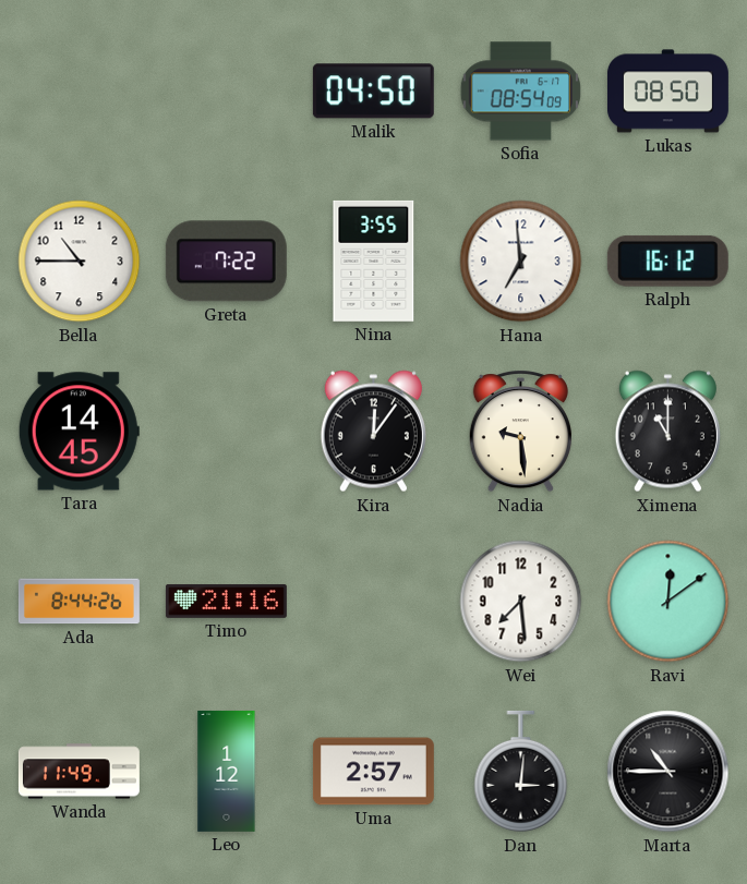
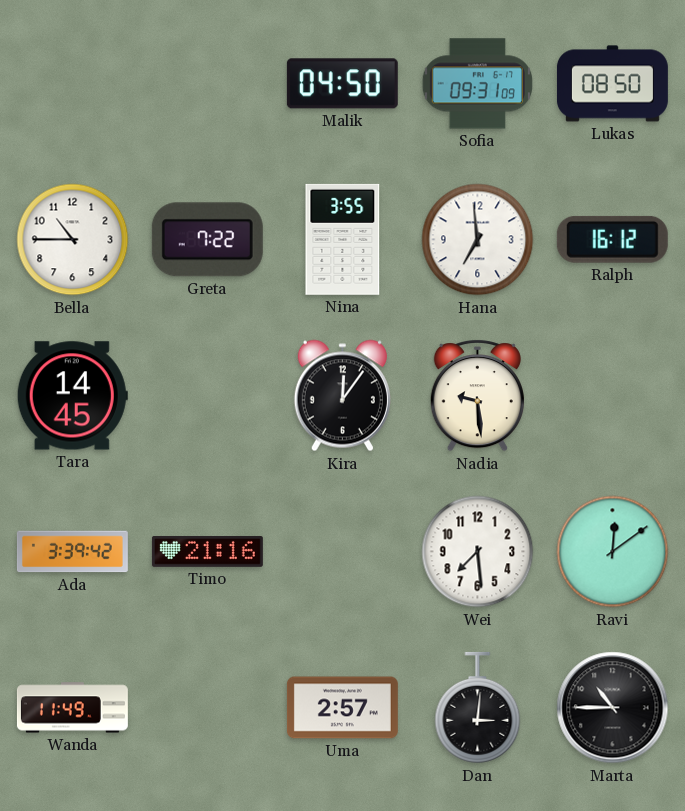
Sofia: 08:54 -> 09:31 (477, 84)
Ximena: 11:00 -> none (667, 432)
Ada: 8:44 -> 3:39 (72, 552)
Leo: 1:12 -> none (227, 771)
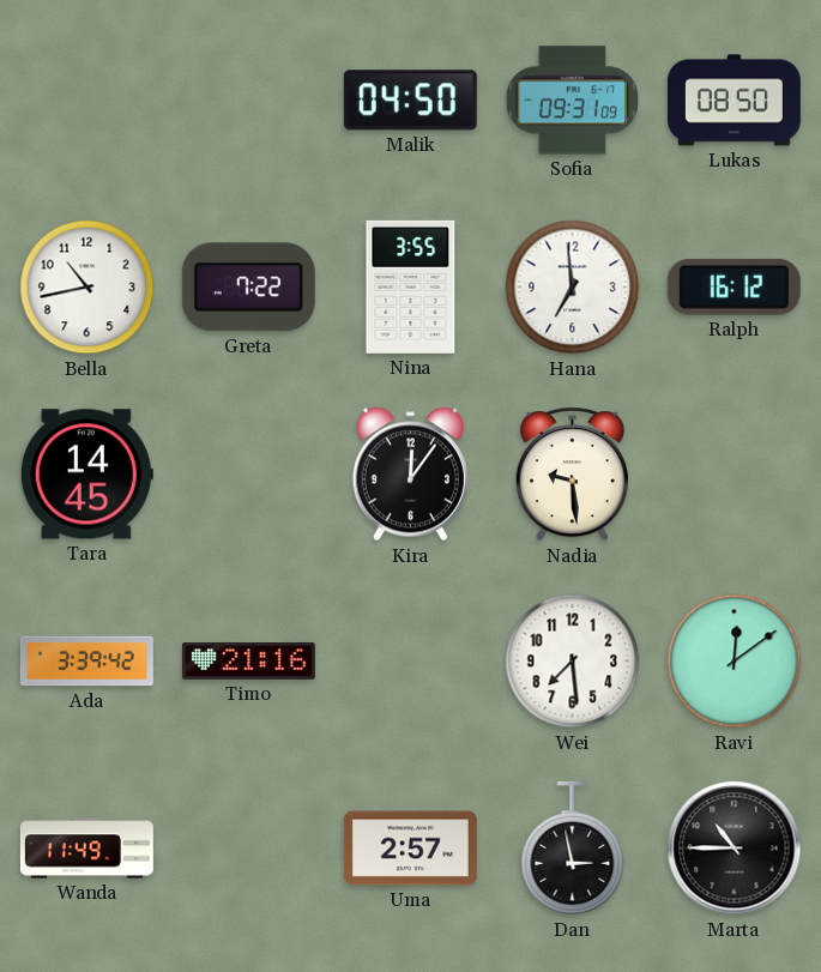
Bella: 10:45 -> 10:43 (87, 288)
Dan: 3:01 -> 2:58 (573, 849)
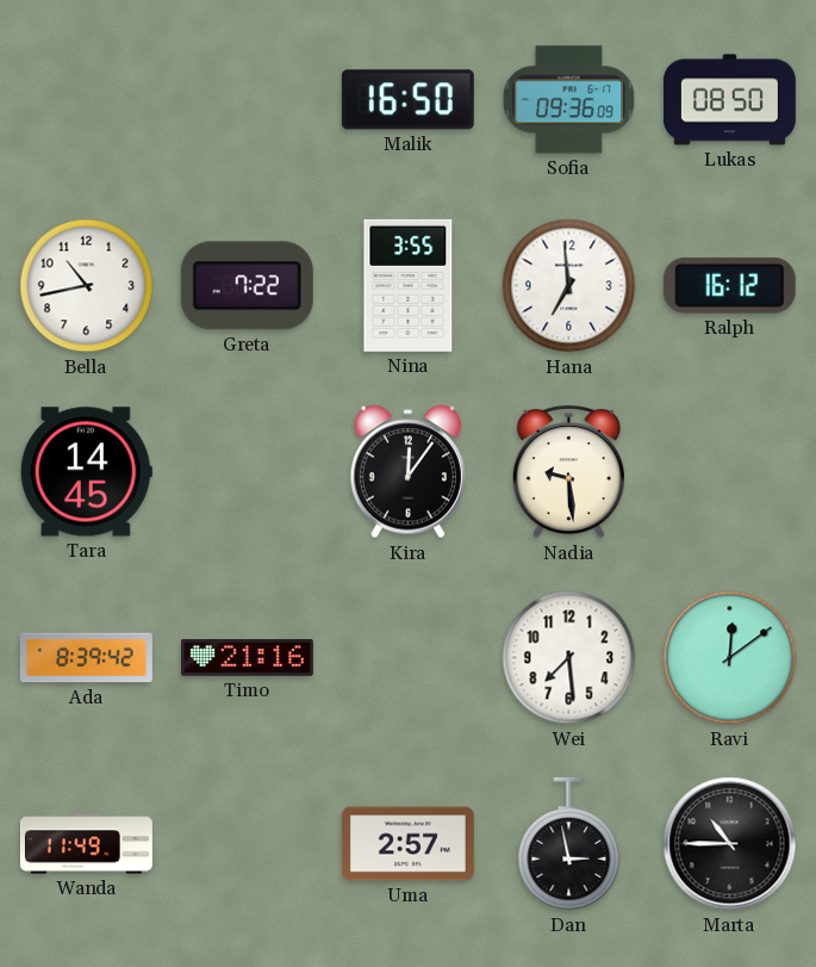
Malik: 04:50 -> 16:50 (407, 100)
Sofia: 09:31 -> 09:36 (568, 100)
Ada: 3:39 -> 8:39 (86, 658)
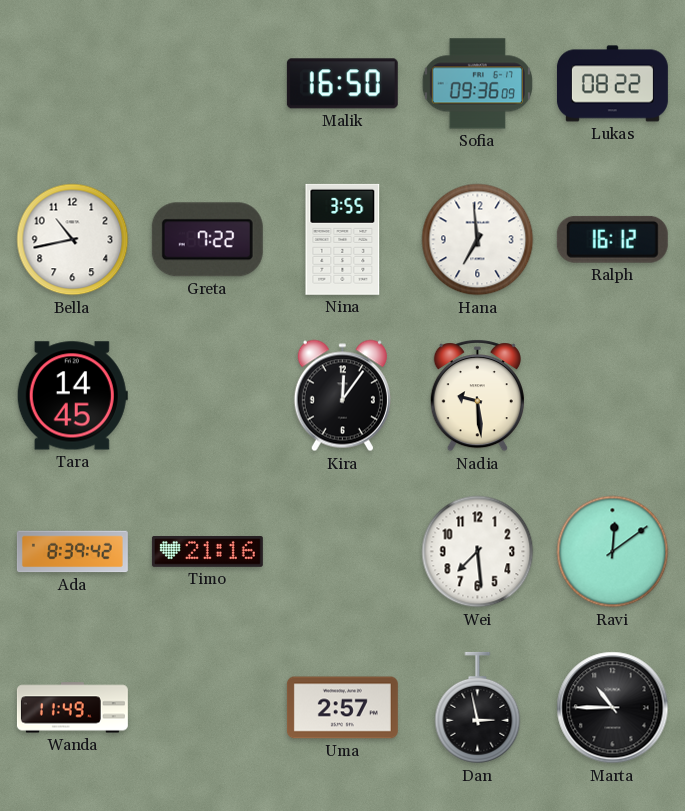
Lukas: 08:50 -> 08:22 (612, 84)
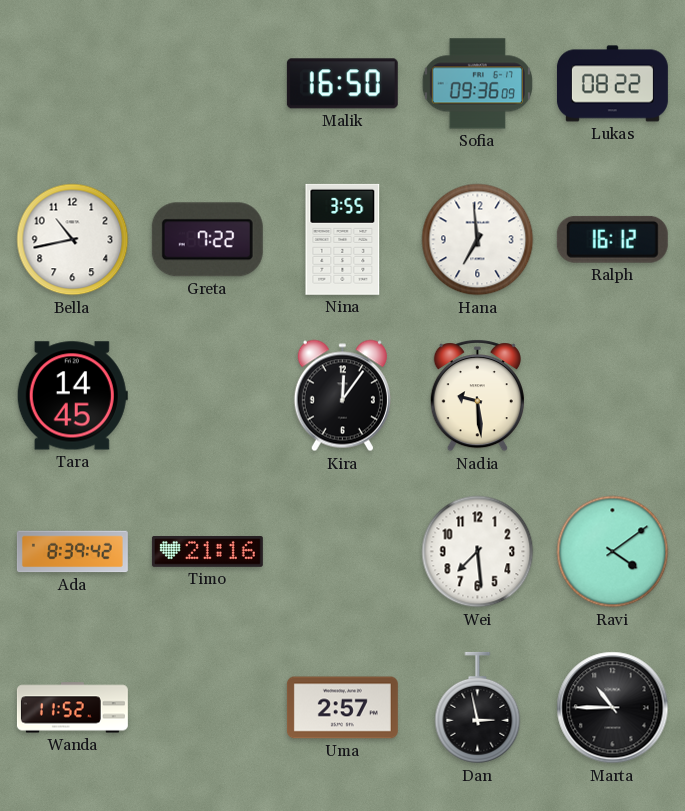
Ravi: 12:09 -> 4:09 (613, 552)
Wanda: 11:49 -> 11:52 (72, 708)
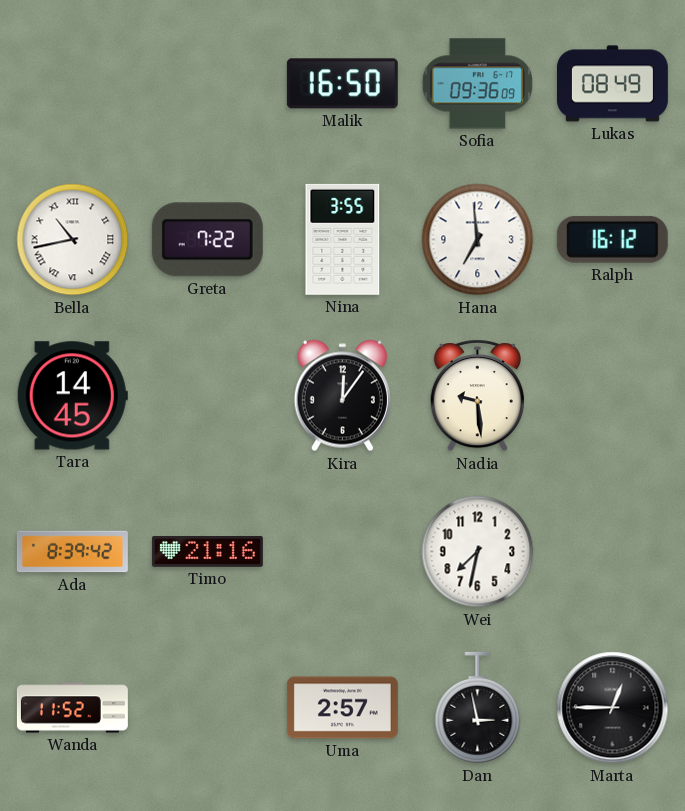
Lukas: 08:22 -> 08:49 (612, 84)
Bella numerals: Arabic -> Roman (73, 240)
Wei: 7:29 -> 7:32 (478, 552)
Ravi: 4:09 -> none (613, 552)
Marta: 10:45 -> 12:45 (613, 708)
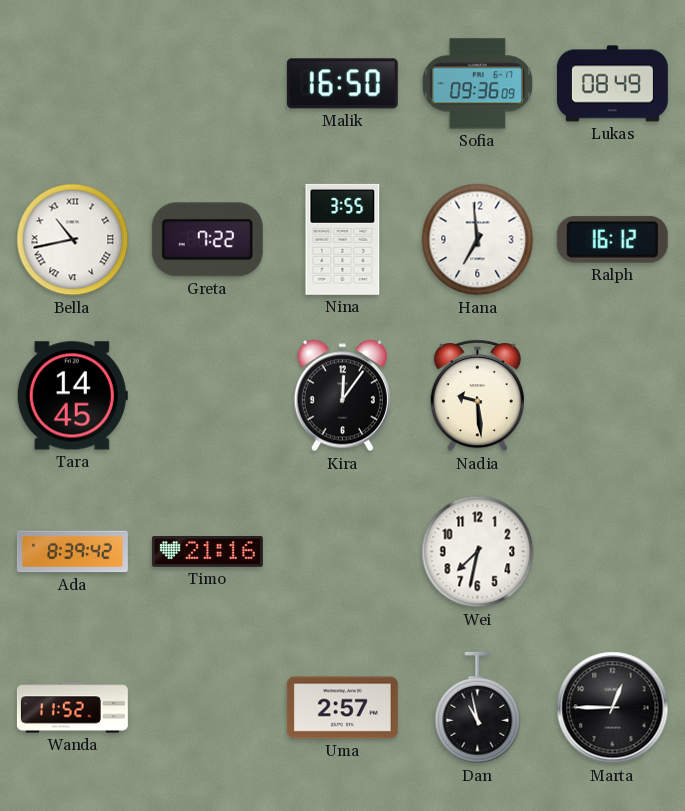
Dan: 2:58 -> 10:58 (478, 708)
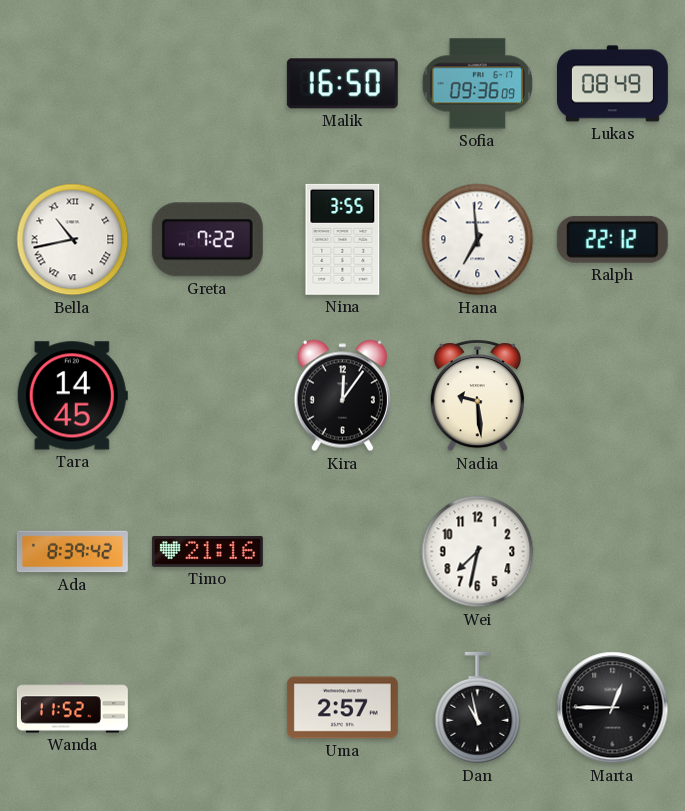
Ralph: 16:12 -> 22:12 (612, 239)
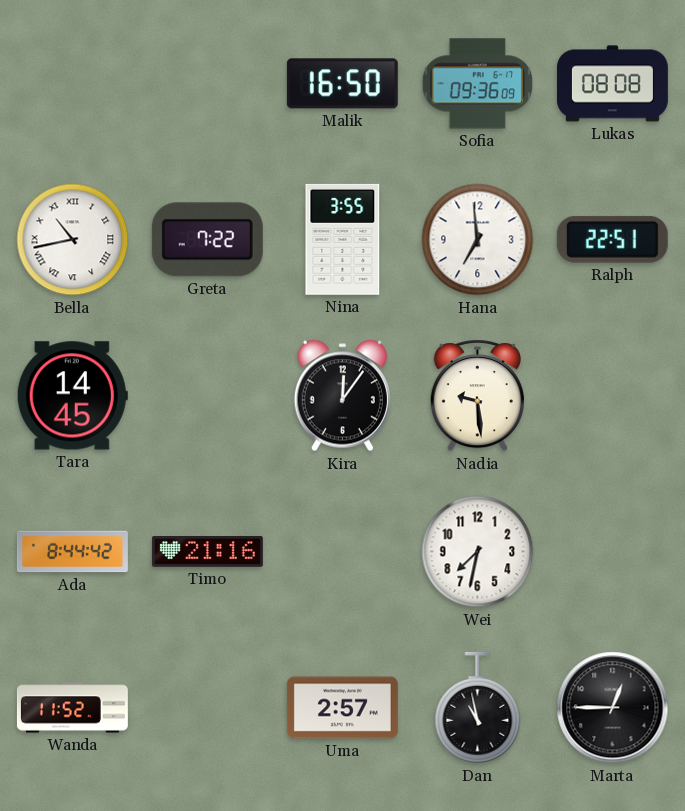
Lukas: 08:49 -> 08:08 (612, 84)
Ralph: 22:12 -> 22:51 (612, 239)
Ada: 8:39 -> 8:44 (72, 552)
